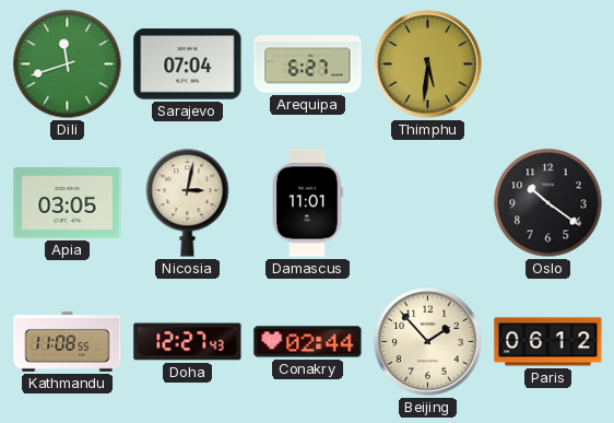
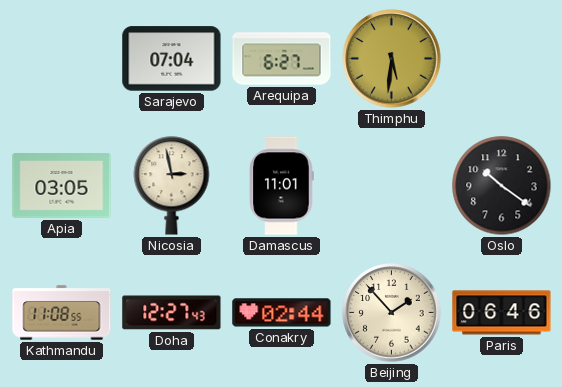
Dili: 11:42 -> none (68, 64)
Nicosia: 3:02 -> 2:58 (172, 186)
Paris: 06:12 -> 06:46 (502, 313)
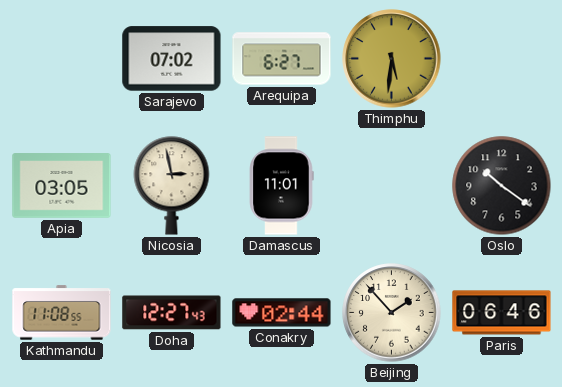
Sarajevo: 07:04 -> 07:02 (172, 59)
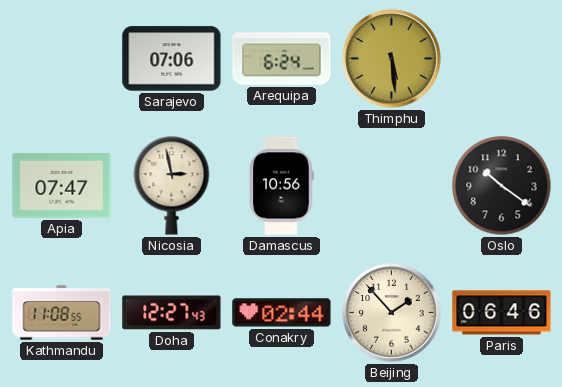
Sarajevo: 07:02 -> 07:06 (172, 59)
Arequipa: 6:27 -> 6:24 (282, 59)
Thimphu: 5:31 -> 5:29 (392, 59)
Apia: 03:05 -> 07:47 (62, 186)
Damascus: 11:01 -> 10:56 (281, 186)
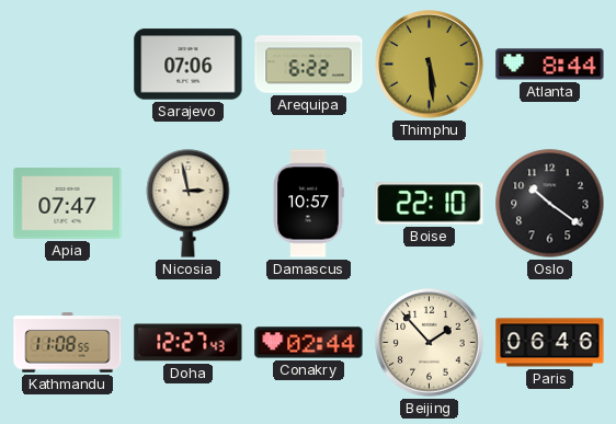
Arequipa: 6:24 -> 6:22 (309, 65)
Atlanta: none -> 8:44 (550, 65)
Damascus: 10:56 -> 10:57 (308, 204)
Boise: none -> 22:10 (430, 204)
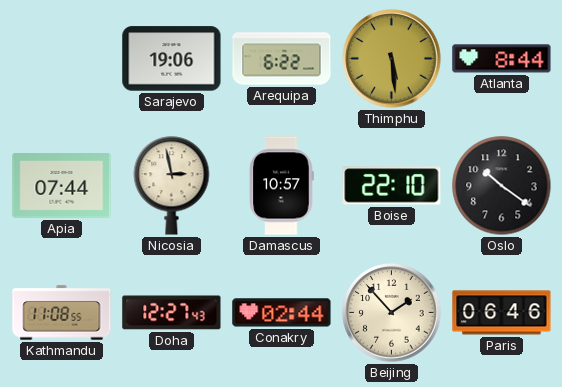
Sarajevo: 07:06 -> 19:06 (172, 59)
Apia: 07:47 -> 07:44 (62, 186)
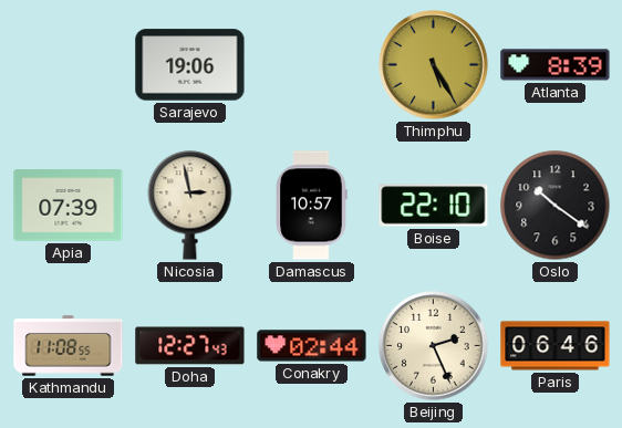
Arequipa: 6:22 -> none (282, 59)
Thimphu: 5:29 -> 5:25 (434, 65)
Atlanta: 8:44 -> 8:39 (556, 65)
Apia: 07:44 -> 07:39 (69, 206)
Beijing: 1:53 -> 2:26 (434, 346)
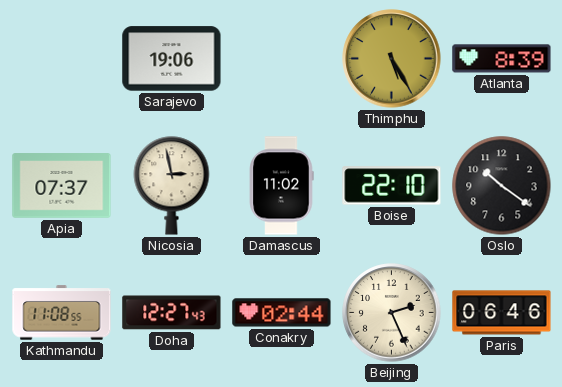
Apia: 07:39 -> 07:37 (62, 186)
Damascus: 10:57 -> 11:02 (281, 186)
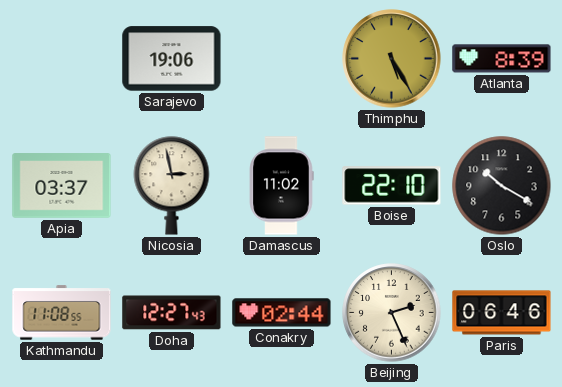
Apia: 07:37 -> 03:37 (62, 186)
Oslo: 10:21 -> 10:20 (502, 186)
